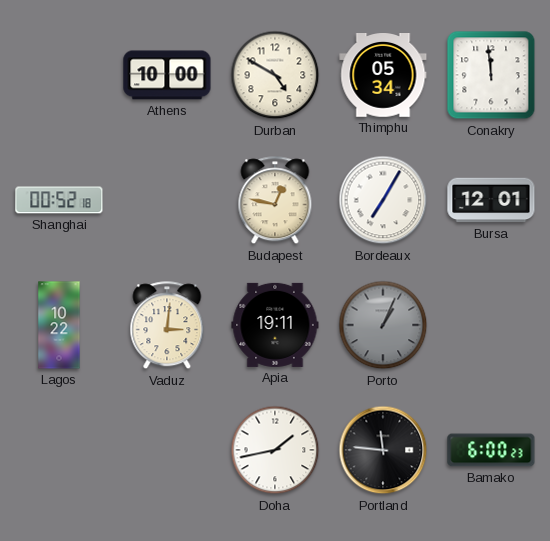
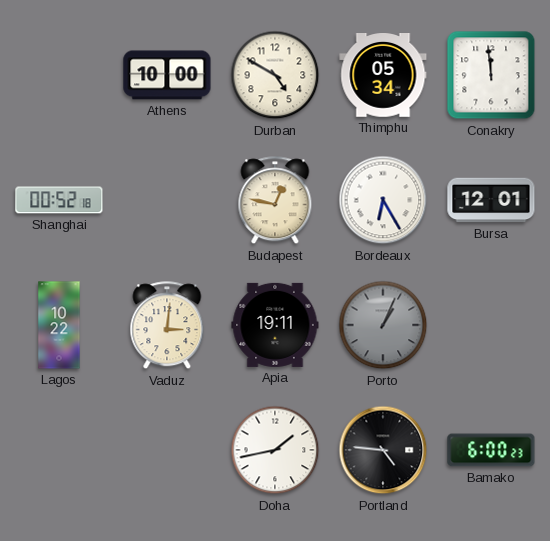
Bordeaux: 7:05 -> 6:25 (383, 200)
Portland: 11:46 -> 4:46 (383, 450)
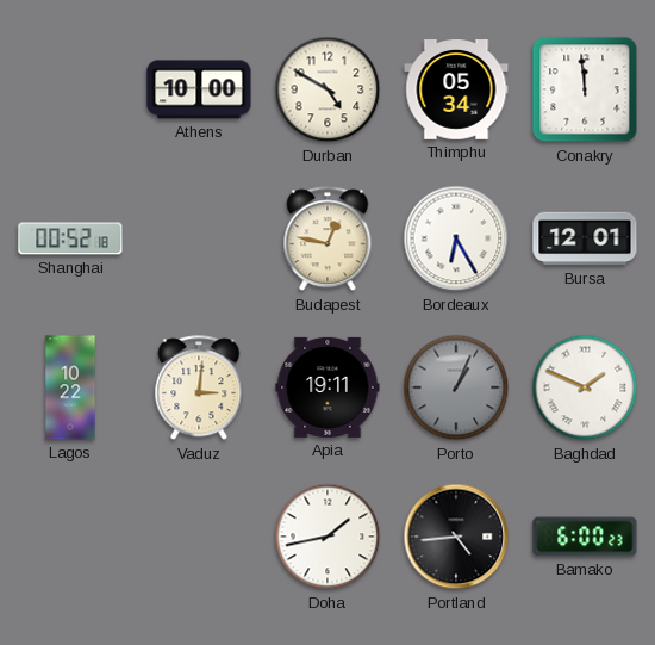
Baghdad: none -> 1:49 (585, 387)
Portland: 4:46 -> 4:44 (456, 537)
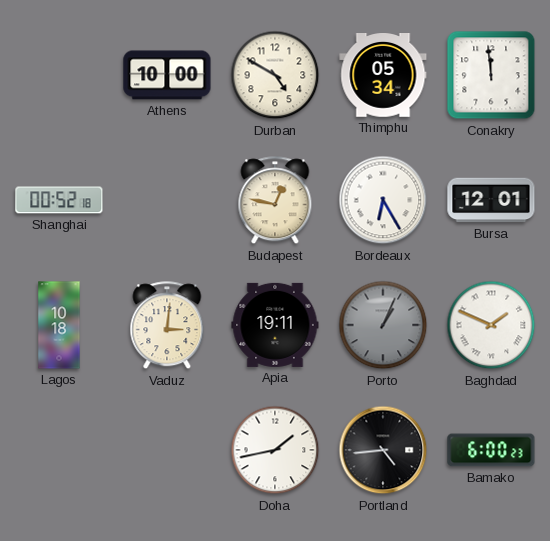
Lagos: 10:22 -> 10:18 (59, 325)
